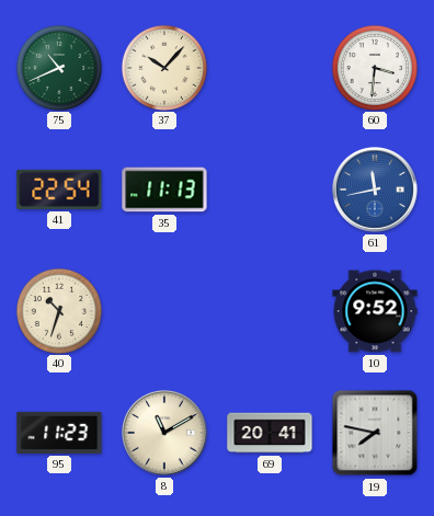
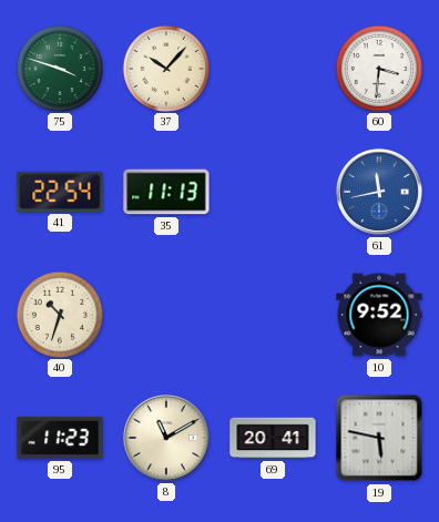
75: 10:41 -> 3:48 (59, 68)
19: 7:47 -> 5:47 (379, 438)
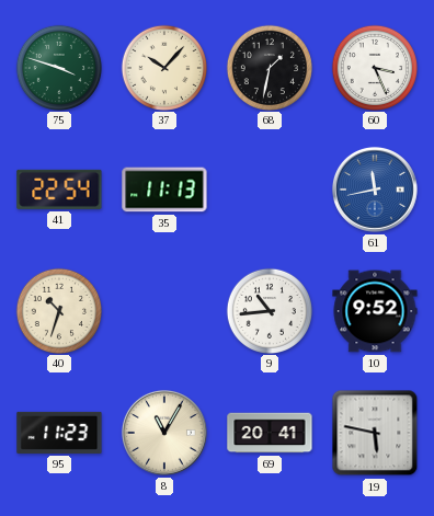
68: none -> 1:32 (269, 67)
60: 3:31 -> 3:26 (374, 67)
9: none -> 10:44 (269, 310)
8: 11:10 -> 11:05 (164, 433)
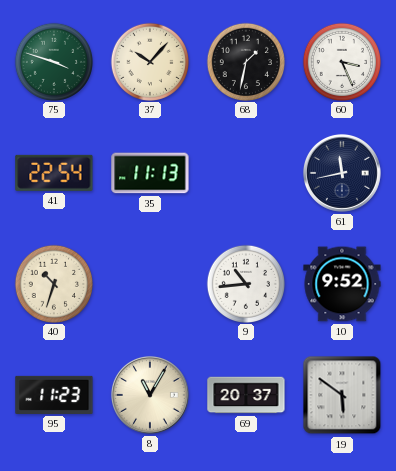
61 dial: blue -> navy (342, 173)
69: 20:41 -> 20:37 (246, 395)
19: 5:47 -> 5:51 (342, 395)
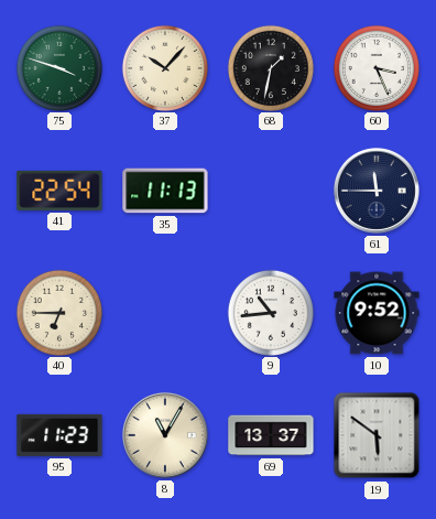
61: 11:43 -> 11:45 (377, 191)
40: 10:33 -> 6:45 (58, 312)
69: 20:37 -> 13:37 (271, 435)
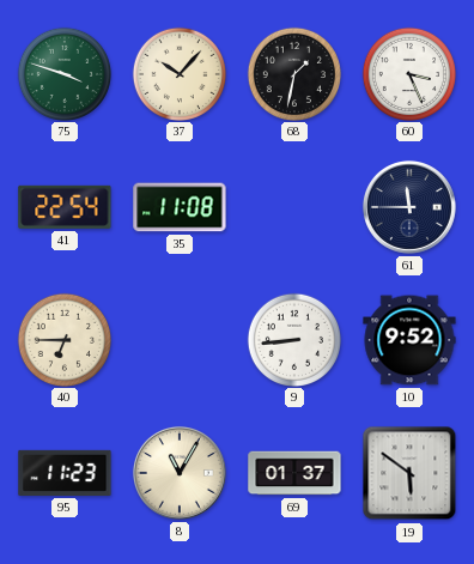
35: 11:13 -> 11:08 (180, 207)
9: 10:44 -> 8:44 (293, 339)
69: 13:37 -> 01:37 (294, 473)
